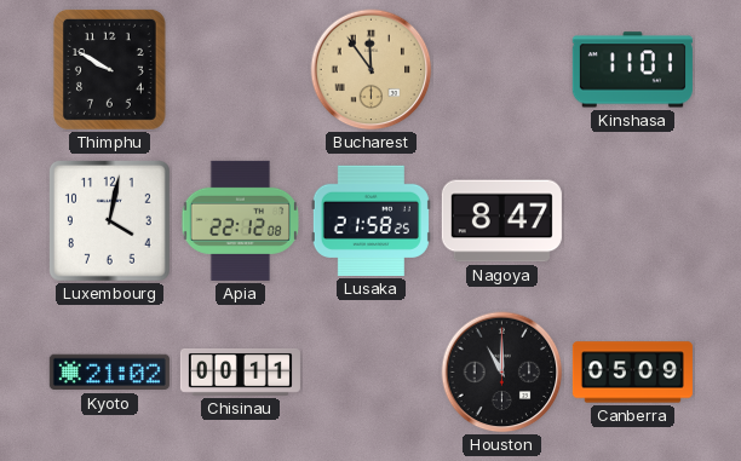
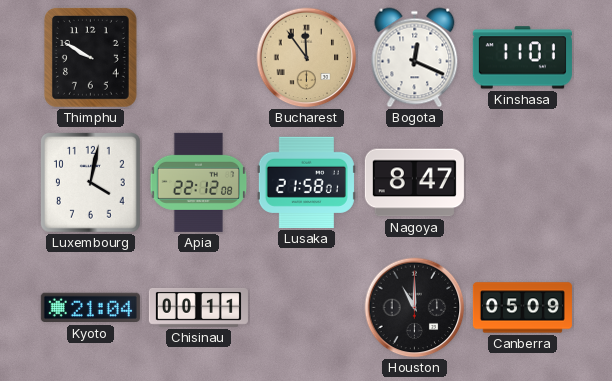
Bogota: none -> 12:19 (415, 58)
Lusaka: 21:58:25 -> 21:58:01 (306, 182)
Kyoto: 21:02 -> 21:04 (90, 308)
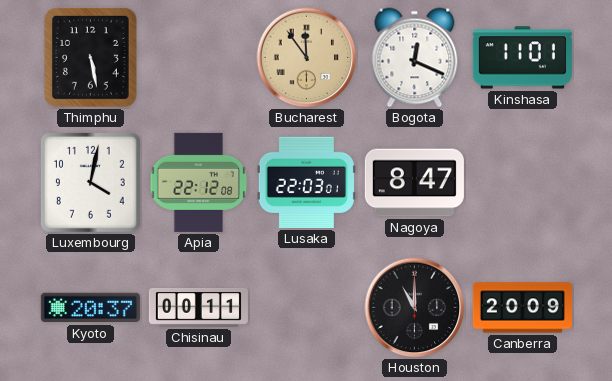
Thimphu: 9:50 -> 5:28 (90, 58)
Lusaka: 21:58 -> 22:03 (306, 182)
Kyoto: 21:04 -> 20:37 (90, 308)
Canberra: 05:09 -> 20:09 (522, 308)
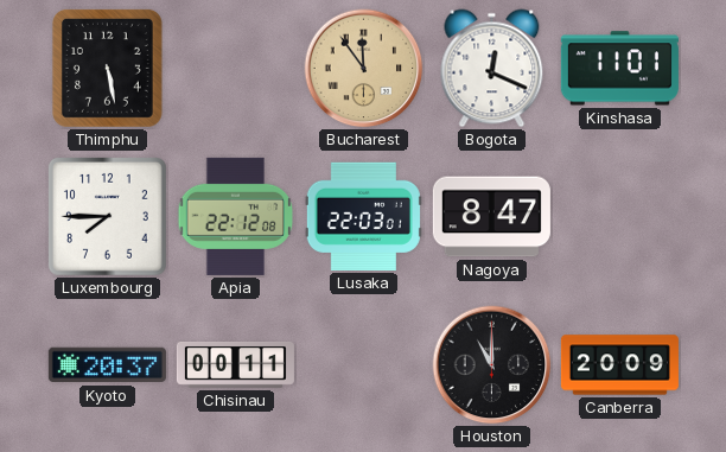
Luxembourg: 4:02 -> 7:45 (107, 216)
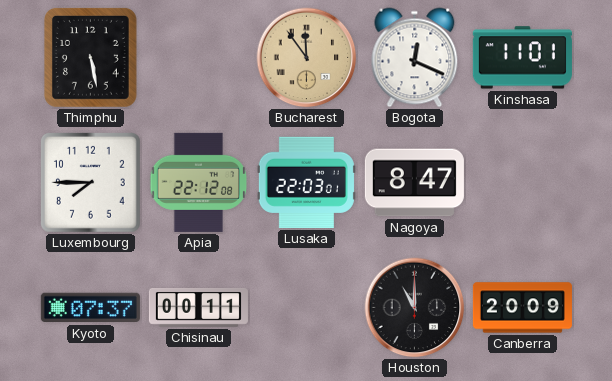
Kyoto: 20:37 -> 07:37 (90, 308)
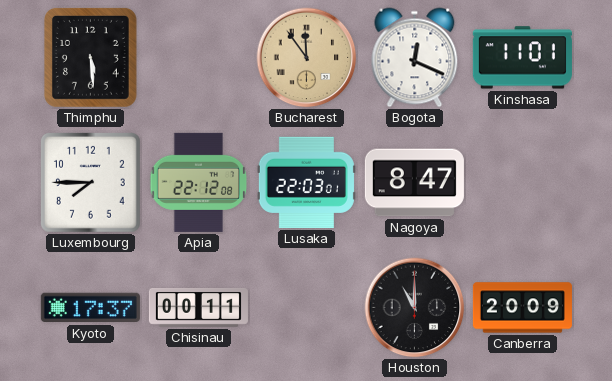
Thimphu: 5:28 -> 5:29 (90, 58)
Kyoto: 07:37 -> 17:37 (90, 308)
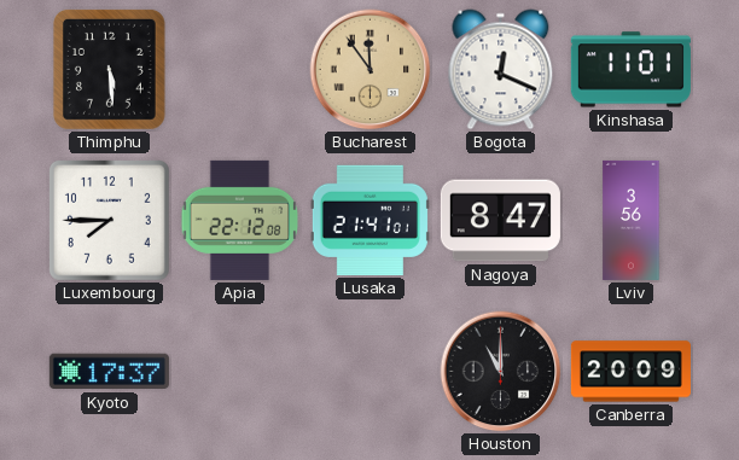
Lusaka: 22:03 -> 21:41 (369, 220)
Lviv: none -> 3:56 (632, 220)
Chisinau: 00:11 -> none (198, 307)
